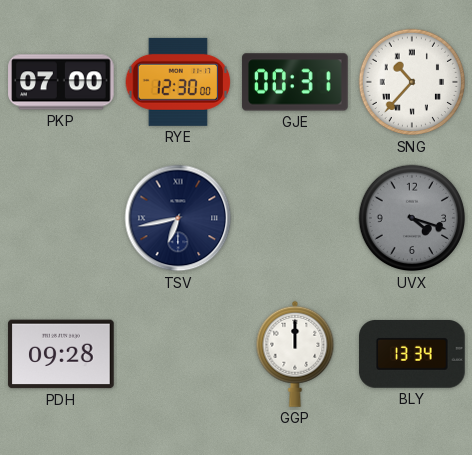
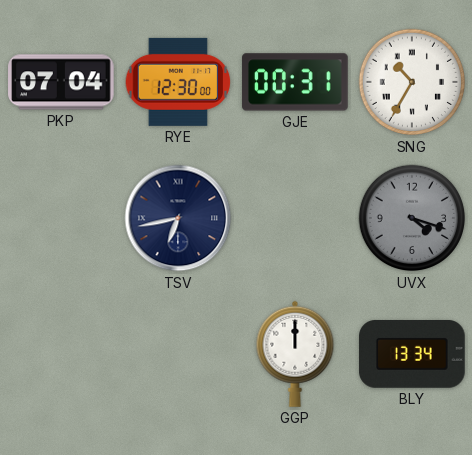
PKP: 07:00 -> 07:04 (61, 82)
SNG: 10:37 -> 10:35 (412, 82)
PDH: 09:28 -> none (61, 354)
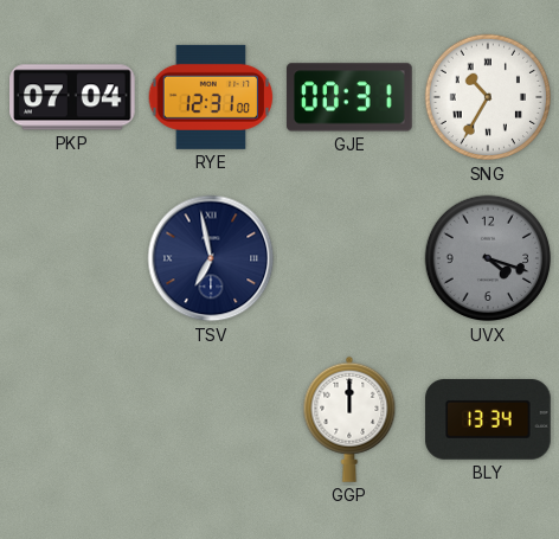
RYE: 12:30 -> 12:31 (211, 97)
TSV: 6:43 -> 6:58 (211, 258)
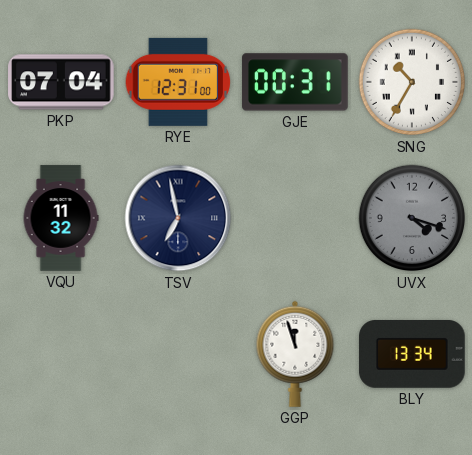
VQU: none -> 11:32 (61, 218)
GGP: 12:00 -> 11:57 (295, 354)
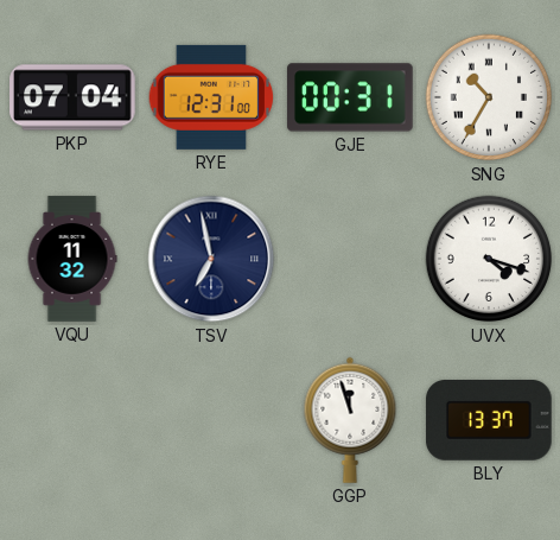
UVX dial: grey -> white (489, 259)
BLY: 13:34 -> 13:37 (489, 421)
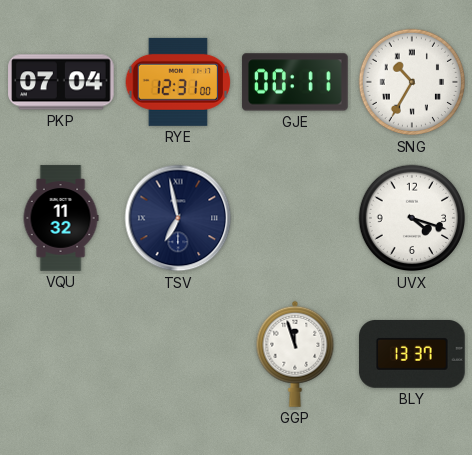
GJE: 00:31 -> 00:11 (295, 82)
